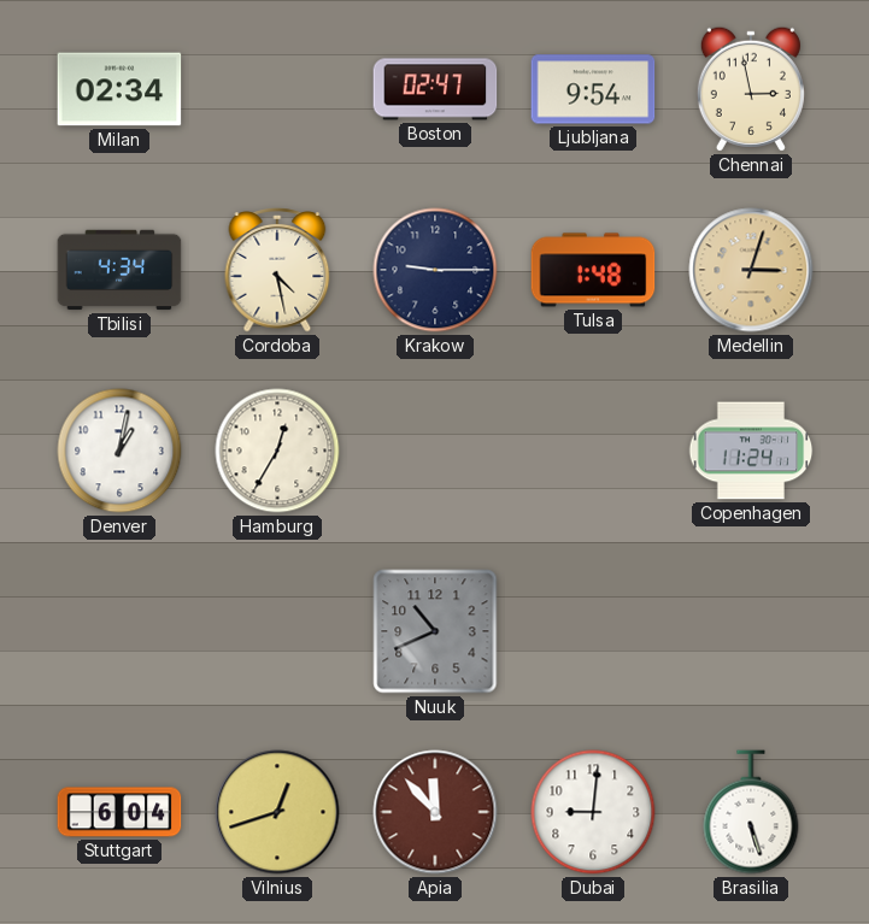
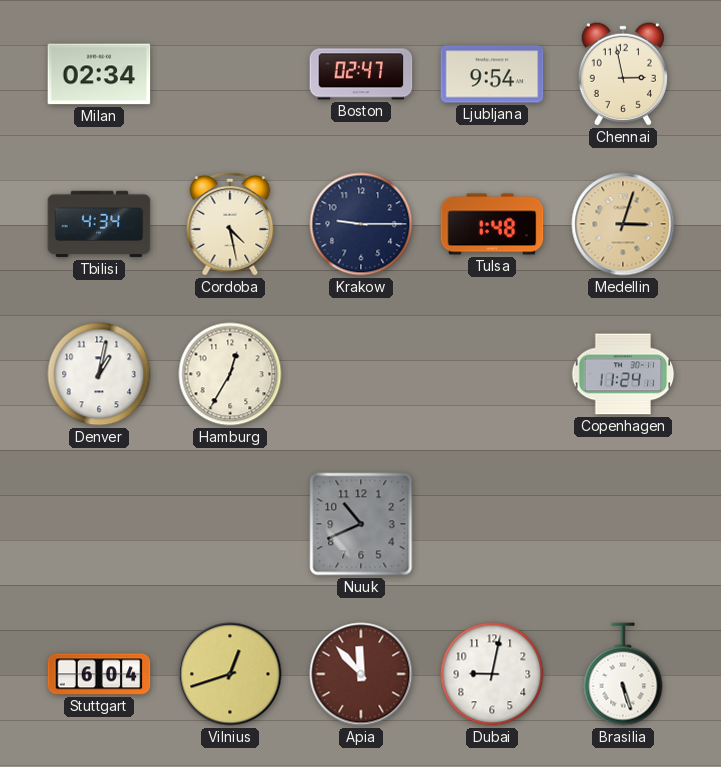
Dubai: 9:01 -> 9:02 (492, 674)
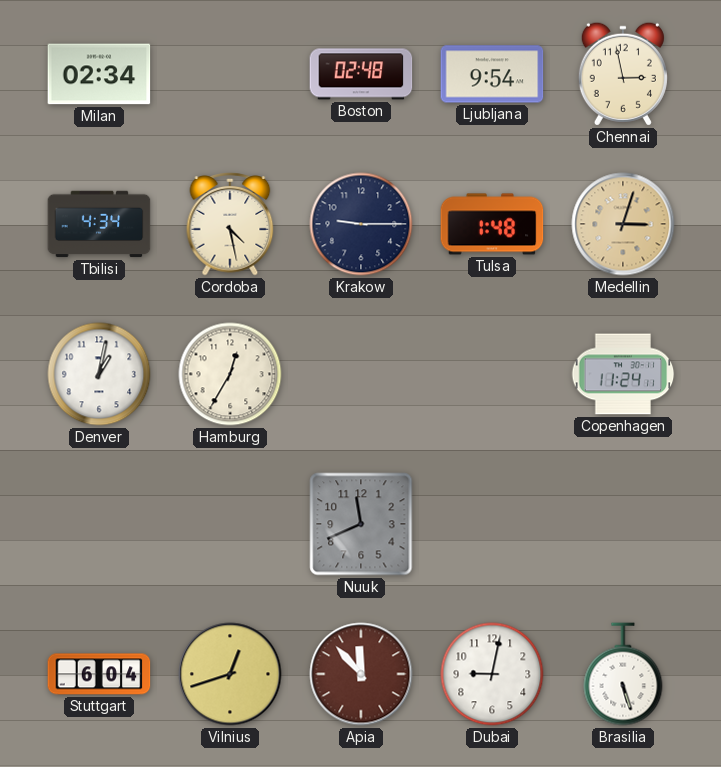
Boston: 02:47 -> 02:48 (361, 74)
Nuuk: 10:41 -> 11:41 (361, 524)
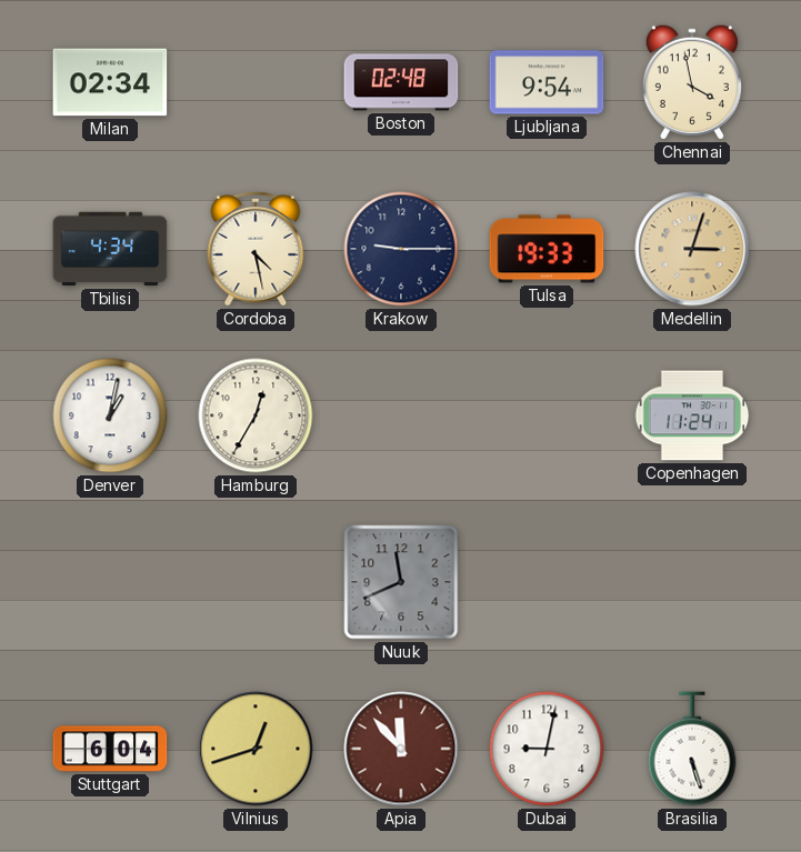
Chennai: 2:58 -> 3:58 (692, 82)
Tulsa: 1:48 -> 19:33 (547, 249)
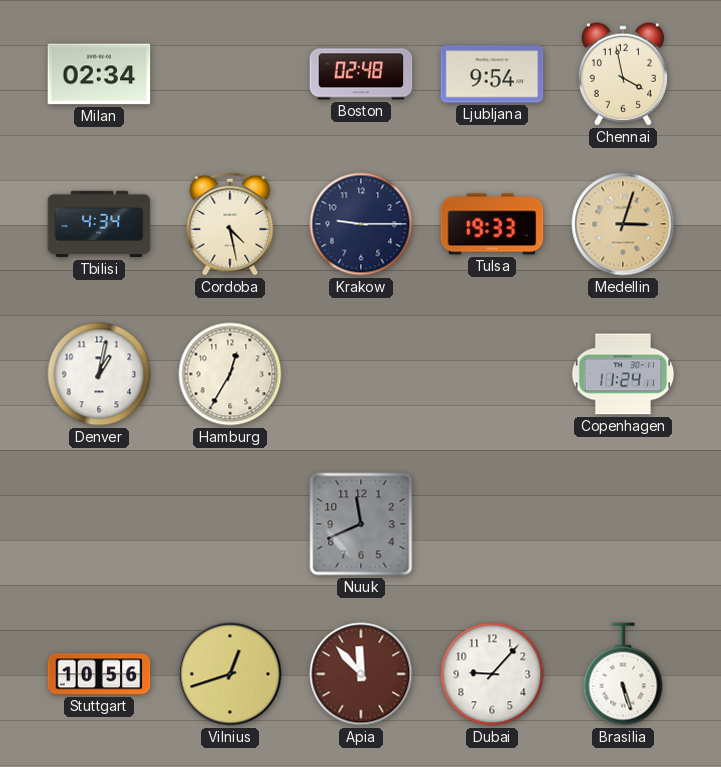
Stuttgart: 6:04 -> 10:56 (99, 674)
Dubai: 9:02 -> 9:07 (492, 674)
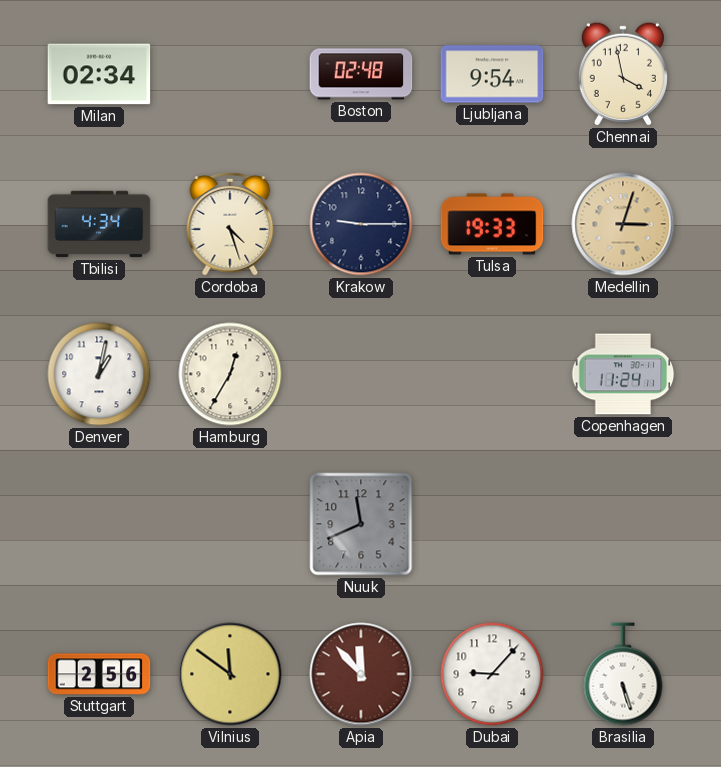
Cordoba: 4:28 -> 4:27 (230, 225)
Stuttgart: 10:56 -> 2:56 (99, 674)
Vilnius: 12:42 -> 11:51 (230, 674)
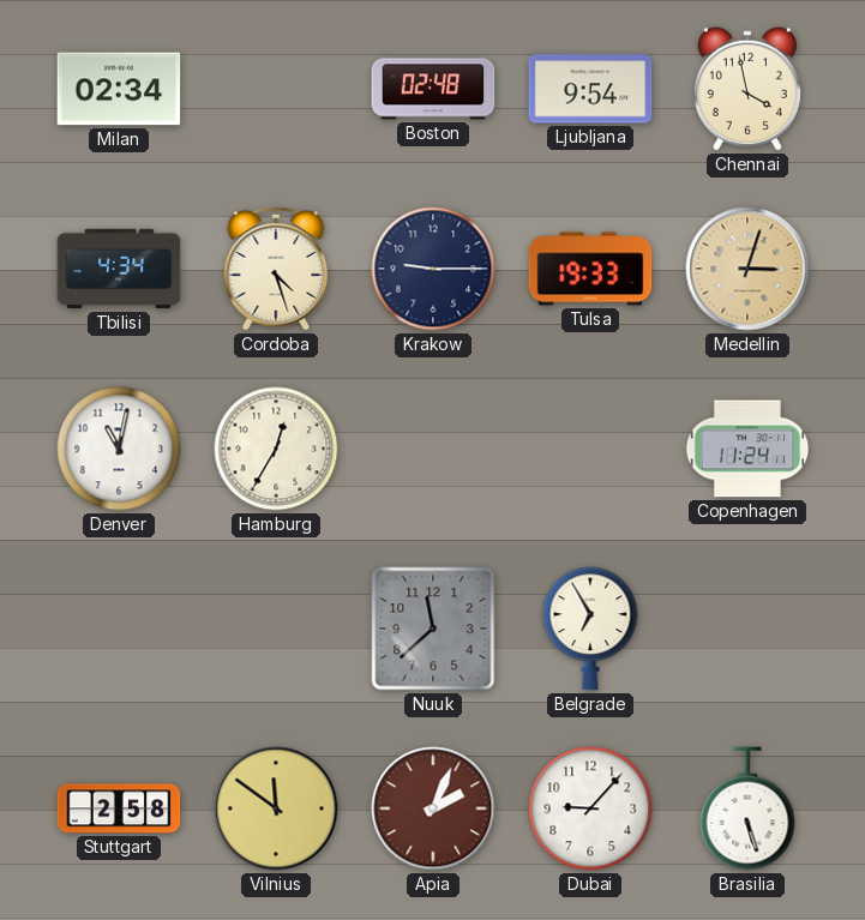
Denver: 1:02 -> 11:02 (119, 449)
Nuuk: 11:41 -> 11:38 (433, 629)
Belgrade: none -> 6:55 (590, 629)
Stuttgart: 2:56 -> 2:58 (119, 808)
Apia: 11:53 -> 2:04 (433, 808)
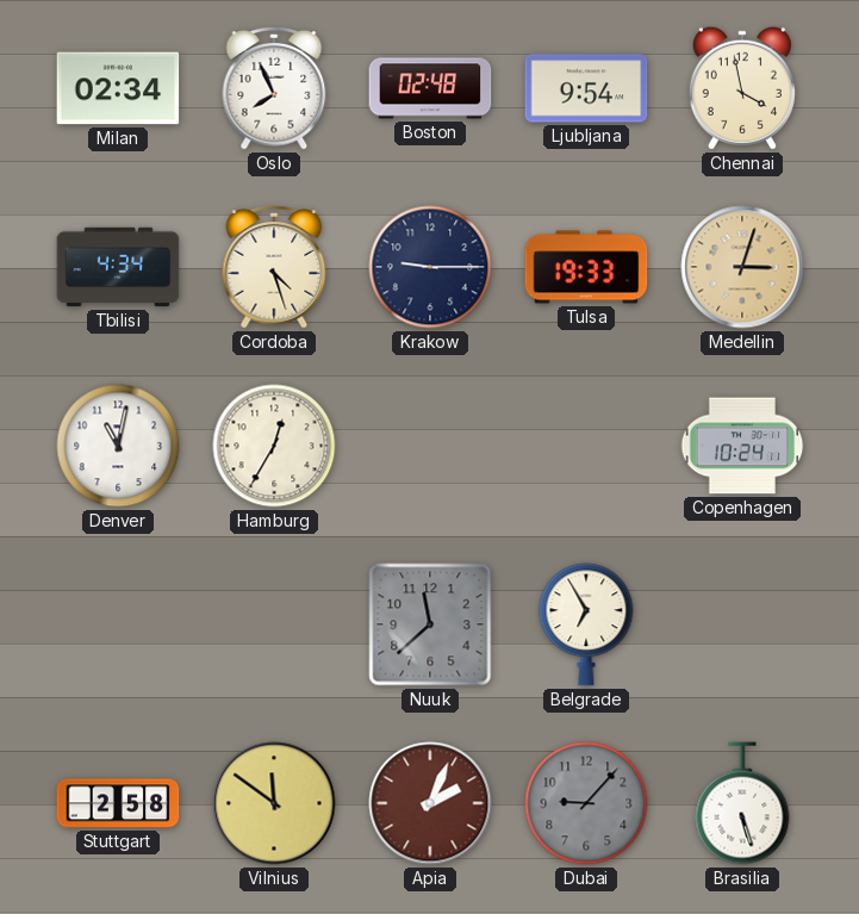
Oslo: none -> 7:56 (274, 89)
Copenhagen: 11:24 -> 10:24 (742, 446)
Dubai dial: white -> grey (586, 803)
